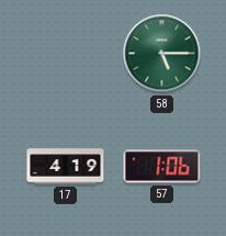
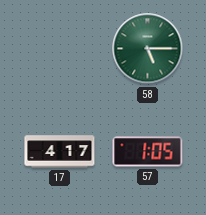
17: 4:19 -> 4:17 (60, 152)
57: 1:06 -> 1:05 (148, 152)
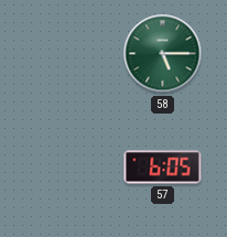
17: 4:17 -> none (60, 152)
57: 1:05 -> 6:05 (163, 168)
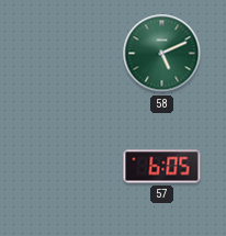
58: 5:15 -> 5:11 (162, 54)
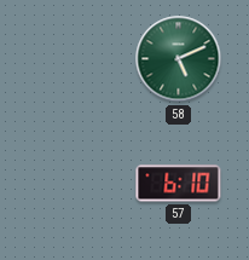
57: 6:05 -> 6:10 (179, 184)
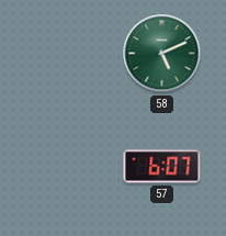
57: 6:10 -> 6:07 (162, 167)
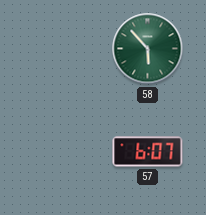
58: 5:11 -> 5:53 (148, 49)
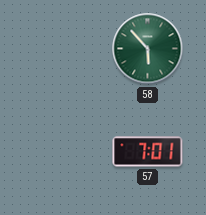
57: 6:07 -> 7:01 (148, 152)
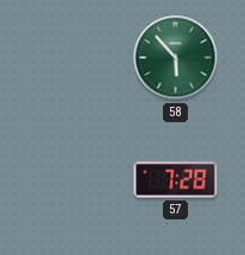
57: 7:01 -> 7:28 (176, 180)
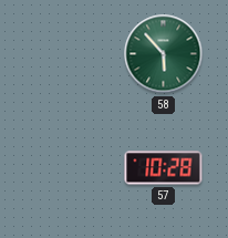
57: 7:28 -> 10:28 (164, 168)
